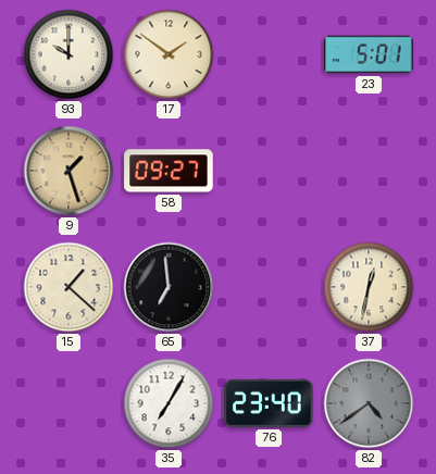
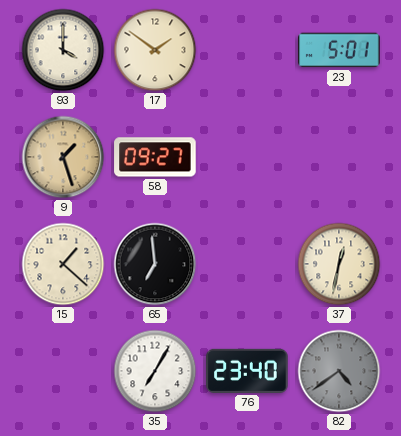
93: 10:00 -> 4:00 (63, 50)
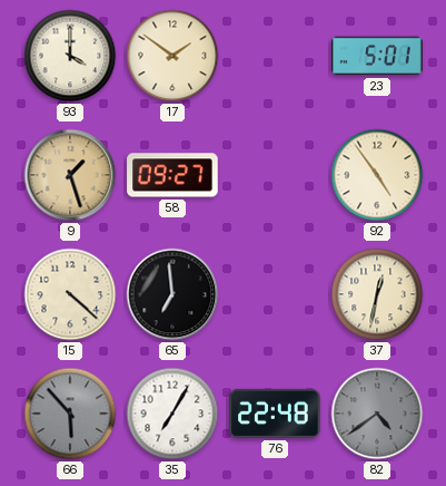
92: none -> 4:54 (377, 175)
15: 1:22 -> 4:22 (70, 294)
66: none -> 5:53 (70, 414)
76: 23:40 -> 22:48 (275, 414)
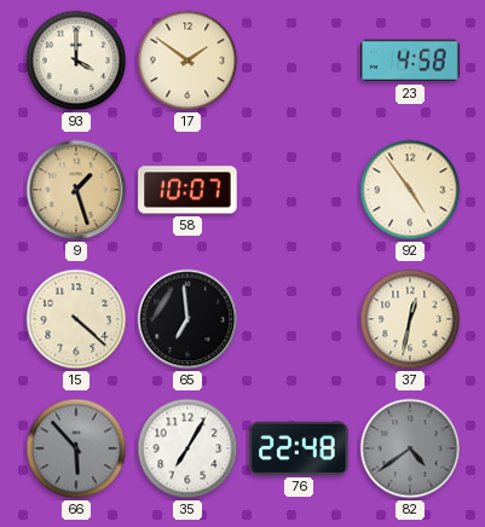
23: 5:01 -> 4:58 (410, 60)
58: 09:27 -> 10:07 (187, 190)
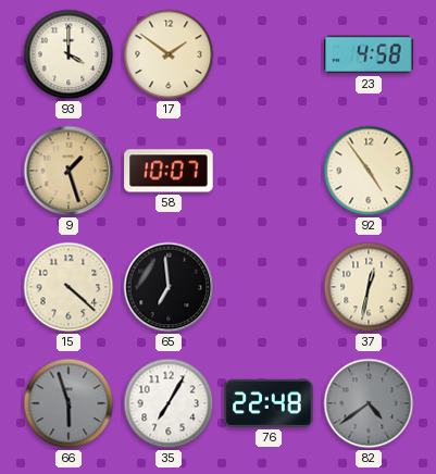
66: 5:53 -> 5:57 (68, 403)
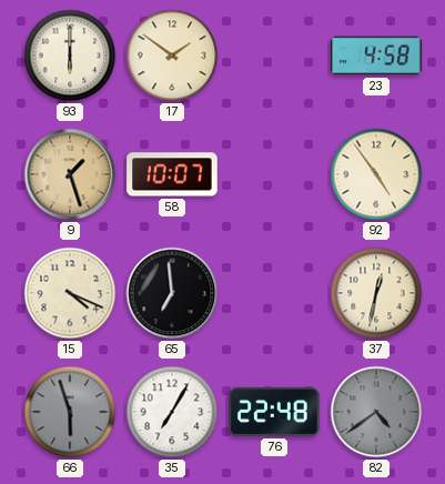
93: 4:00 -> 6:00 (70, 56)
15: 4:22 -> 4:19 (70, 293)
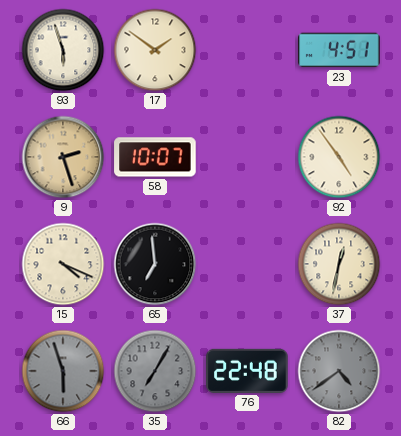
93: 6:00 -> 5:57 (63, 50)
23: 4:58 -> 4:51 (339, 50)
9: 1:27 -> 2:27 (63, 157)
35 dial: white -> grey (155, 371)
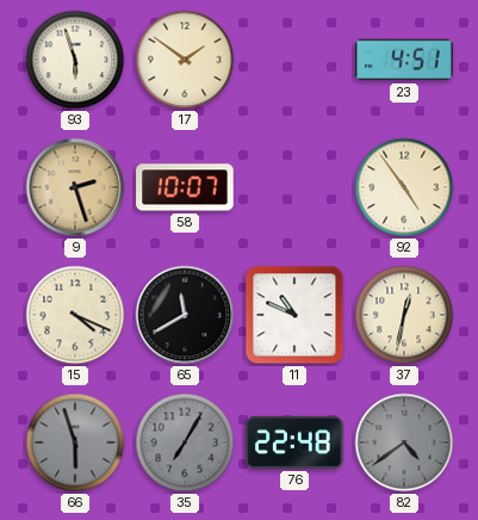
65: 6:59 -> 11:40 (185, 315)
11: none -> 10:49 (294, 315)
